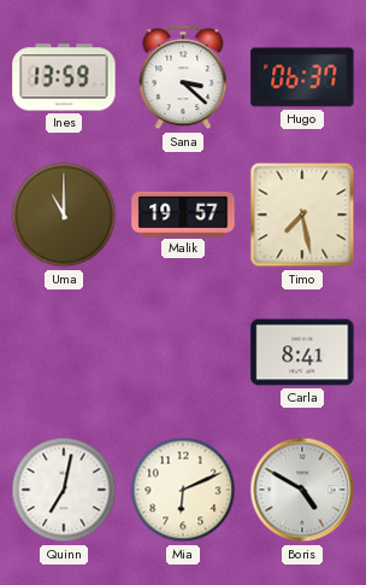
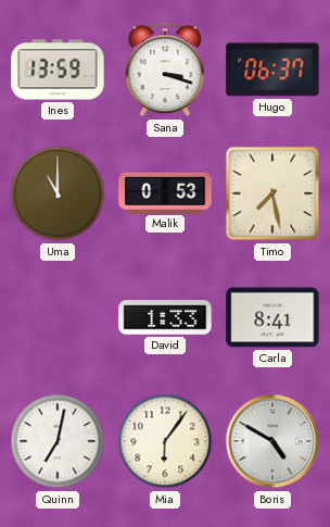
Sana: 3:22 -> 3:18 (165, 70)
Malik: 19:57 -> 0:53 (165, 192)
David: none -> 1:33 (165, 317)
Mia: 6:11 -> 6:06 (165, 441)
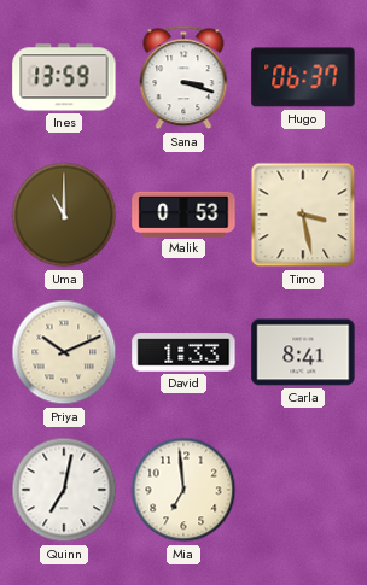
Timo: 7:28 -> 3:28 (303, 215)
Priya: none -> 10:11 (64, 352)
Mia: 6:06 -> 6:59 (183, 490)
Boris: 4:50 -> none (272, 441)
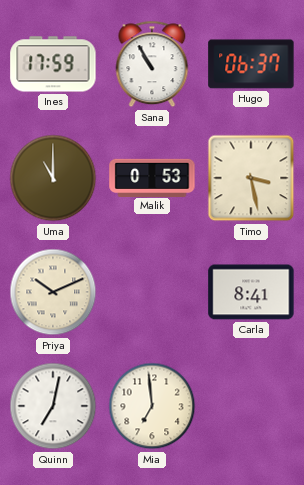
Ines: 13:59 -> 17:59 (53, 64)
Sana: 3:18 -> 10:55 (152, 64)
David: 1:33 -> none (183, 352)
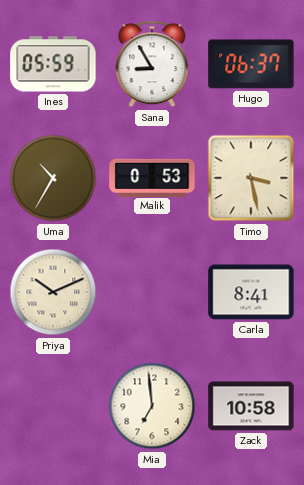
Ines: 17:59 -> 05:59 (53, 64)
Sana: 10:55 -> 8:55 (152, 64)
Uma: 11:00 -> 10:35 (53, 178)
Quinn: 7:02 -> none (53, 406)
Zack: none -> 10:58 (251, 406)
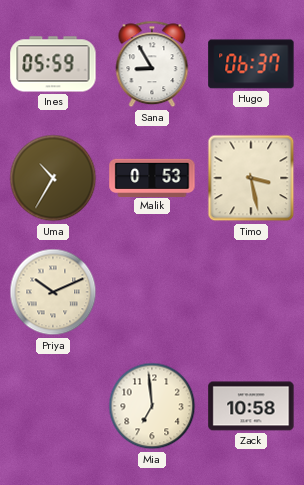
Carla: 8:41 -> none (251, 292)
